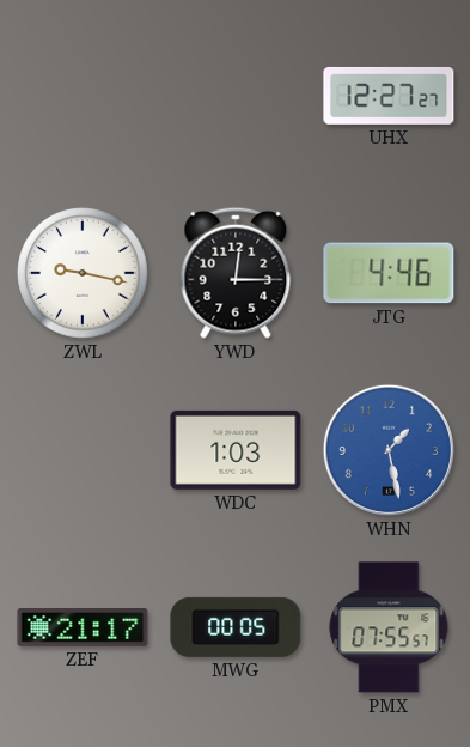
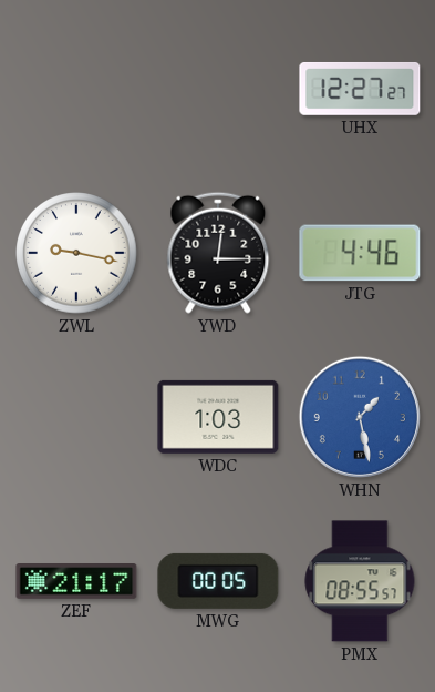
PMX: 07:55 -> 08:55 (360, 581)
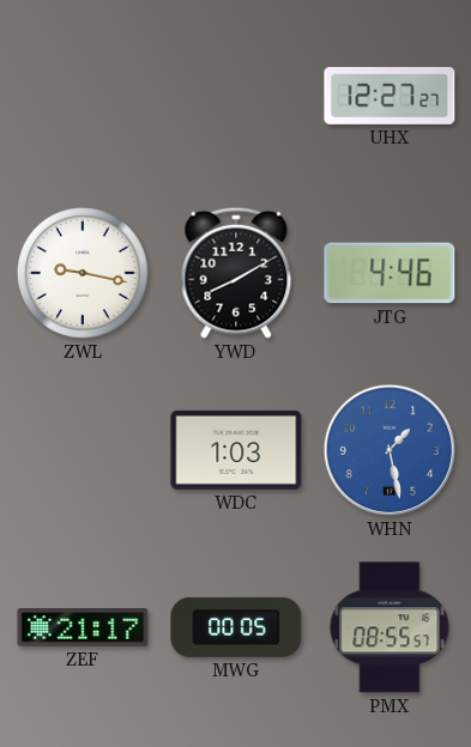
YWD: 12:15 -> 8:10 (236, 273)
